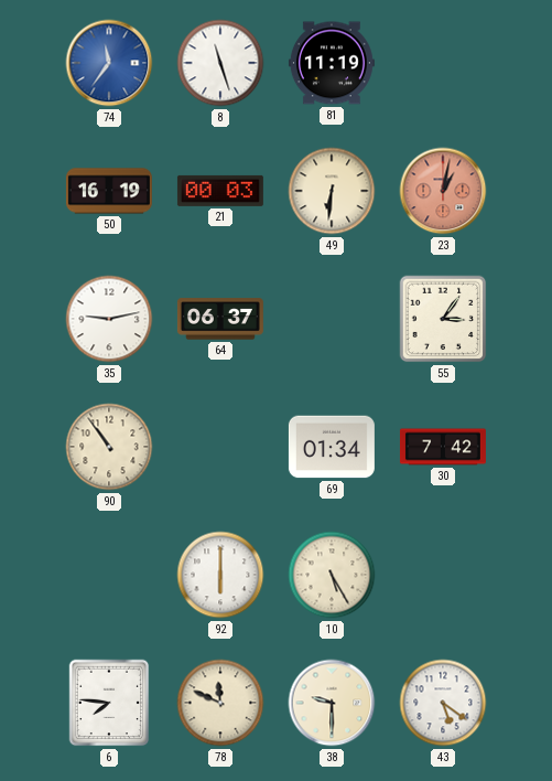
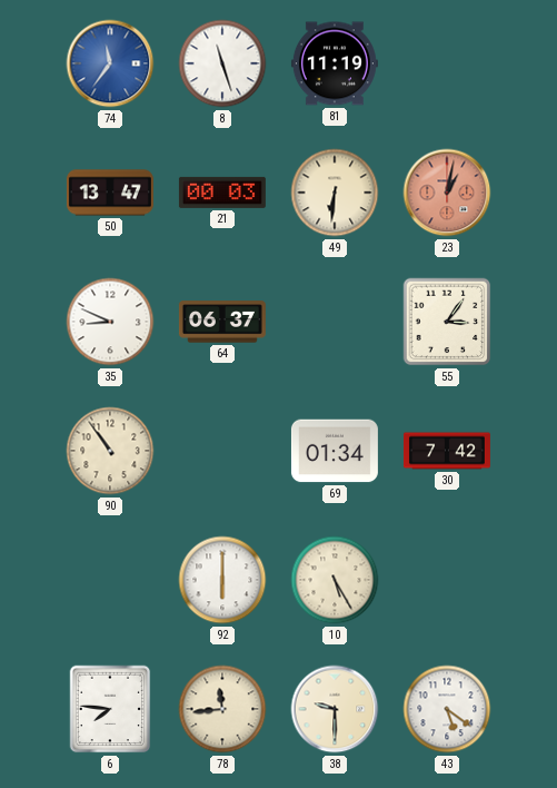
50: 16:19 -> 13:47 (110, 193)
35: 9:13 -> 8:49 (110, 322)
78: 11:49 -> 11:44 (222, 709)
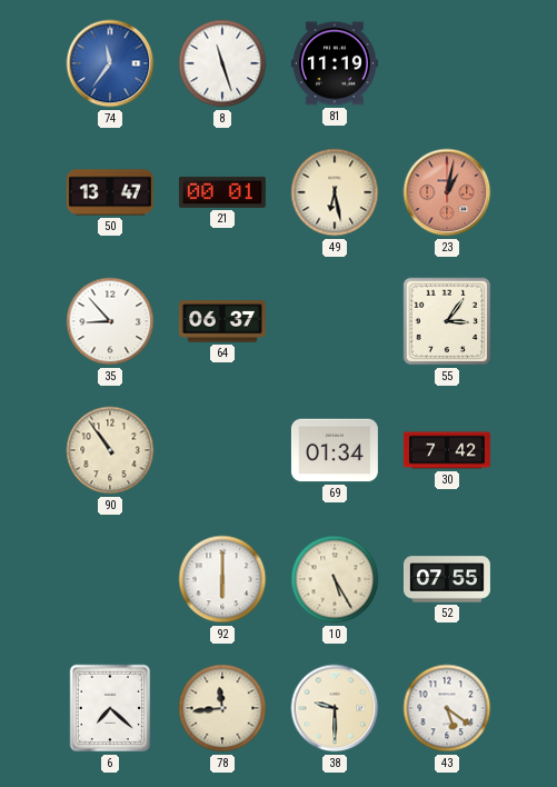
21: 00:03 -> 00:01 (222, 192)
49: 6:31 -> 6:28 (335, 192)
35: 8:49 -> 8:53 (110, 321)
52: none -> 07:55 (447, 579)
6: 7:46 -> 7:22 (110, 708)
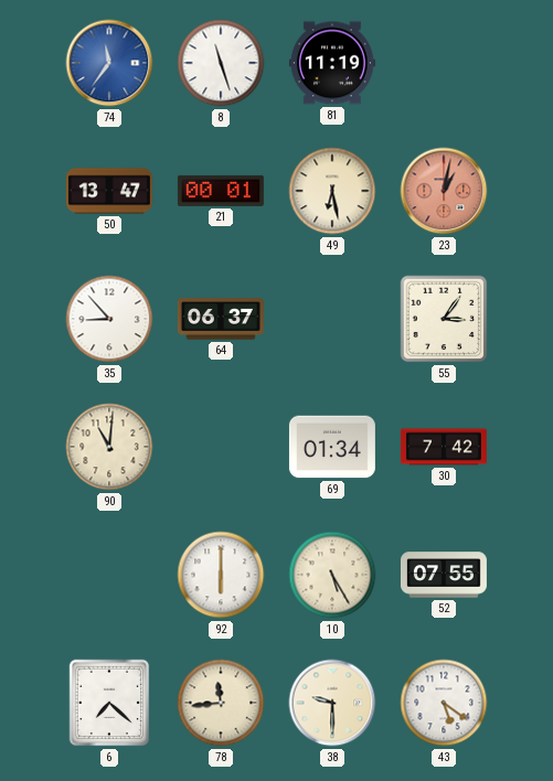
90: 10:54 -> 11:01 (109, 447)
